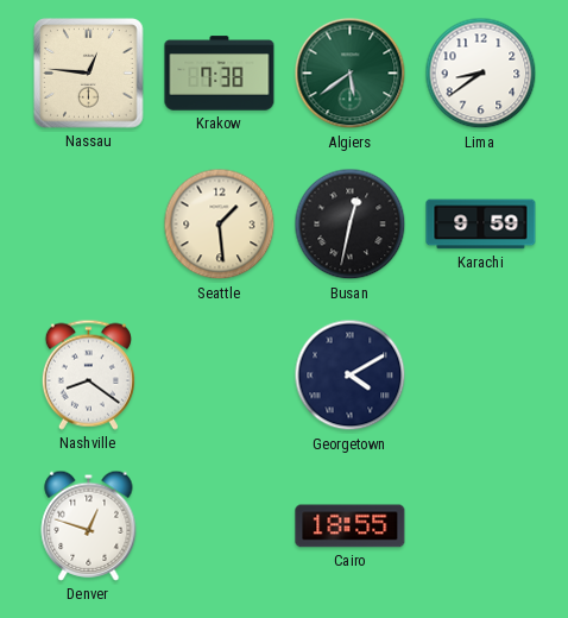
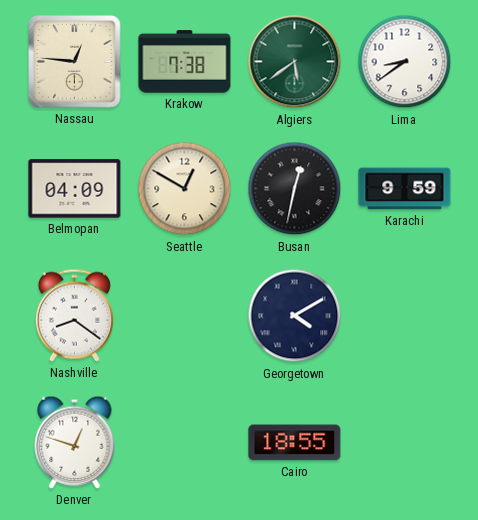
Belmopan: none -> 04:09 (75, 189)
Seattle: 1:29 -> 12:50 (185, 189)
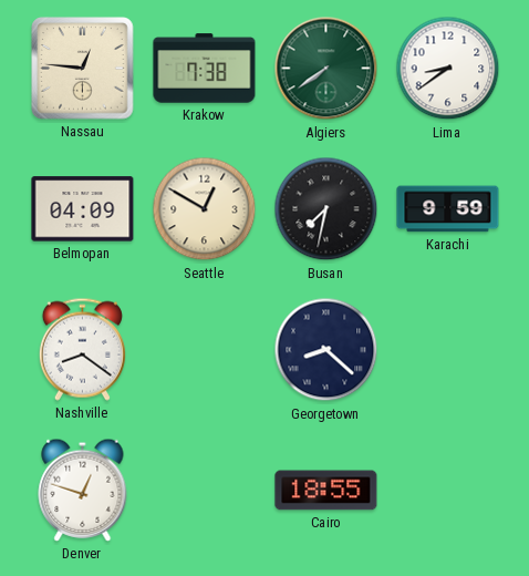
Algiers: 5:39 -> 7:39 (326, 69)
Busan: 12:32 -> 7:32 (326, 209)
Georgetown: 4:10 -> 8:22 (326, 350)
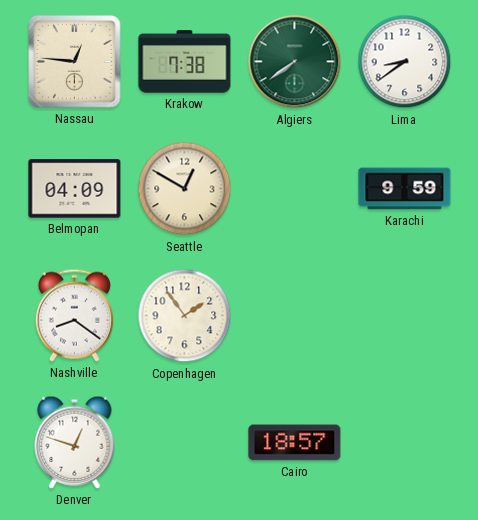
Busan: 7:32 -> none (326, 209)
Copenhagen: none -> 1:54 (185, 316)
Georgetown: 8:22 -> none (326, 350)
Cairo: 18:55 -> 18:57 (295, 443)
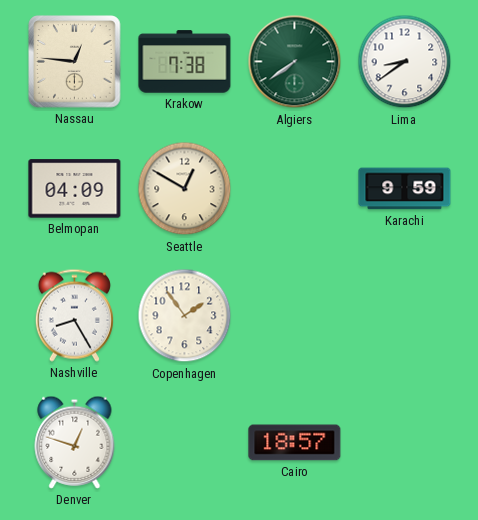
Nashville: 8:21 -> 8:25 (74, 315)
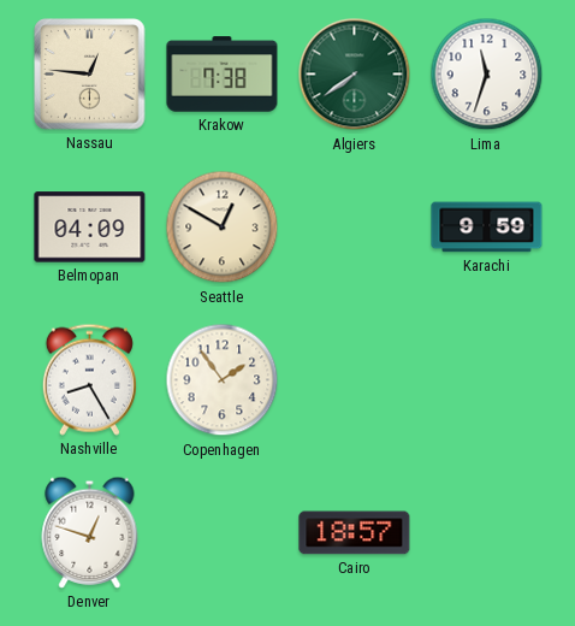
Lima: 8:39 -> 11:33 (487, 75)
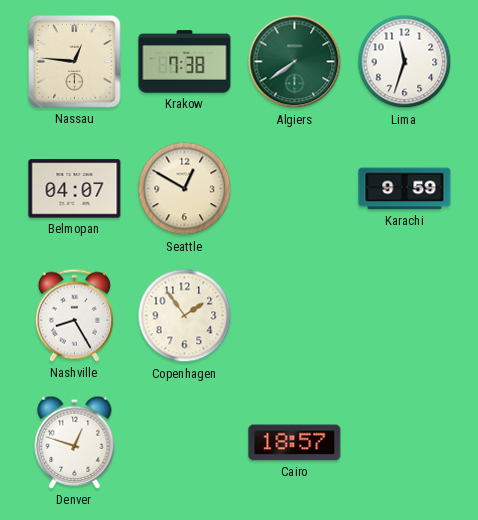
Belmopan: 04:09 -> 04:07 (75, 189)
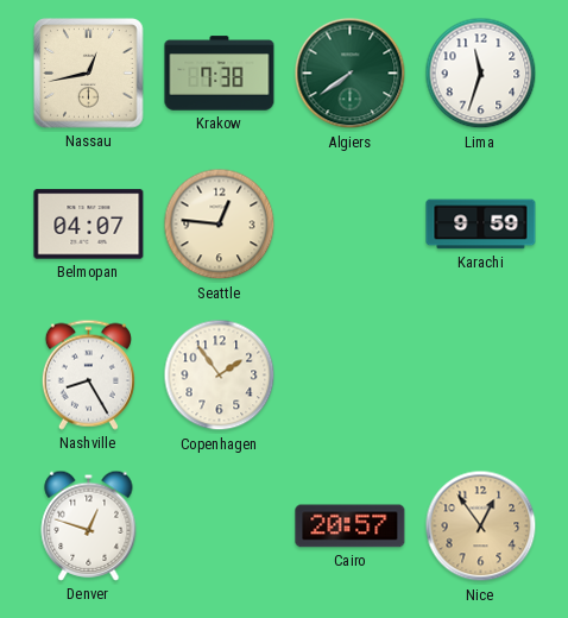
Nassau: 12:46 -> 12:43 (89, 74)
Seattle: 12:50 -> 12:46 (220, 225)
Cairo: 18:57 -> 20:57 (351, 526)
Nice: none -> 12:54 (481, 526)
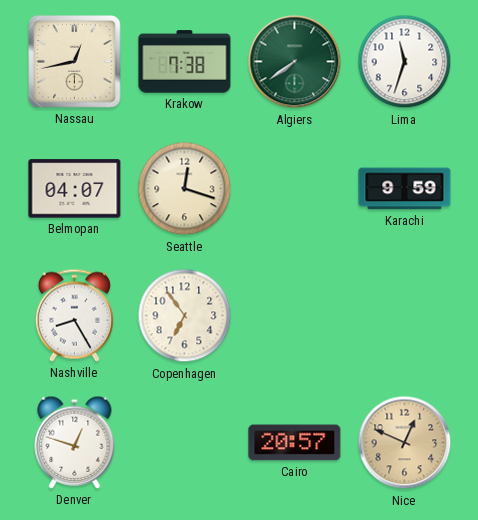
Seattle: 12:46 -> 12:18 (185, 189)
Copenhagen: 1:54 -> 6:54 (185, 316)
Nice: 12:54 -> 12:49 (405, 443)
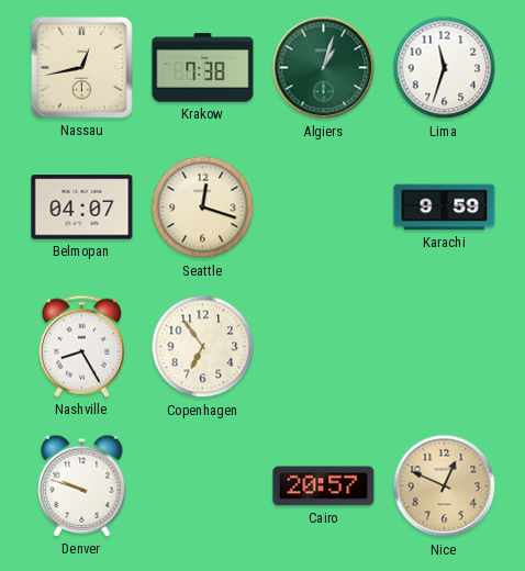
Algiers: 7:39 -> 1:03 (324, 68)
Denver: 12:48 -> 9:48 (82, 485)
